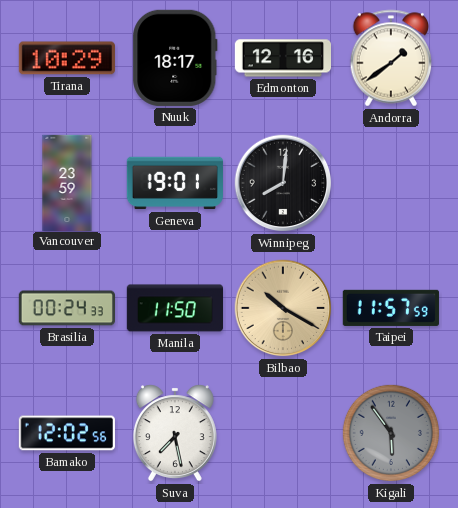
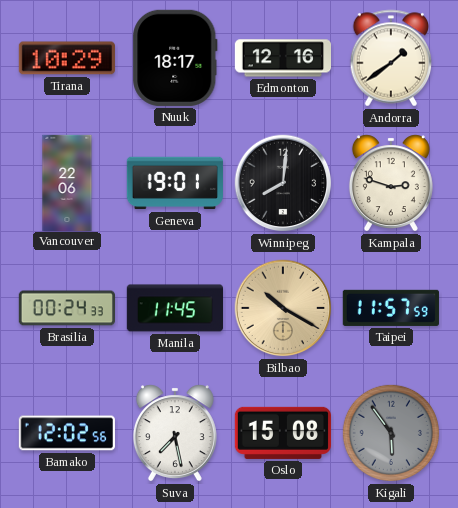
Vancouver: 23:59 -> 22:06 (67, 182)
Kampala: none -> 2:48 (391, 183)
Manila: 11:50 -> 11:45 (174, 308)
Oslo: none -> 15:08 (283, 433)
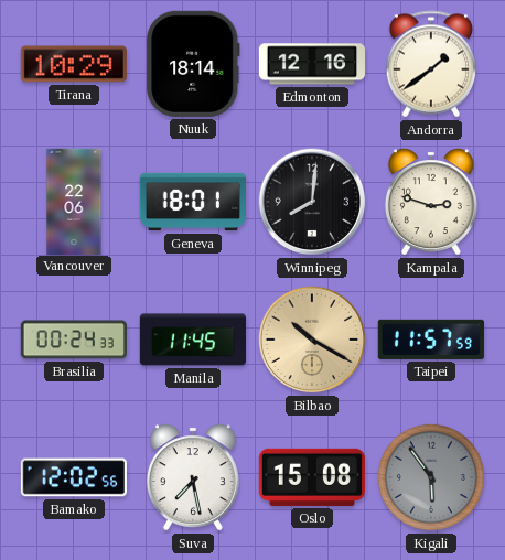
Nuuk: 18:17 -> 18:14 (193, 64)
Geneva: 19:01 -> 18:01 (193, 202)
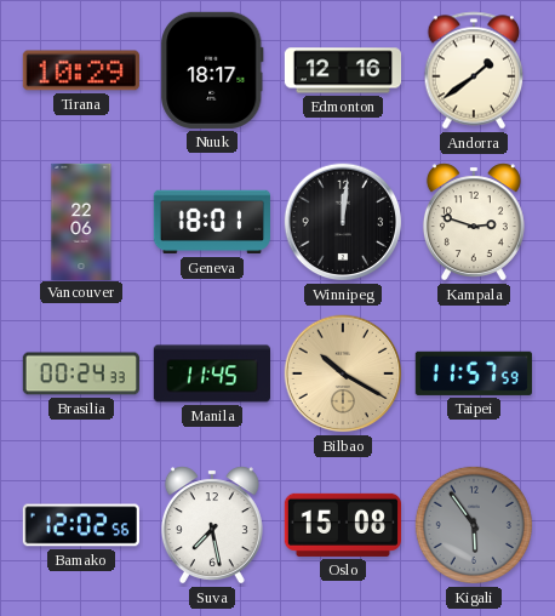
Nuuk: 18:14 -> 18:17 (212, 70)
Winnipeg: 8:01 -> 12:01 (343, 222)
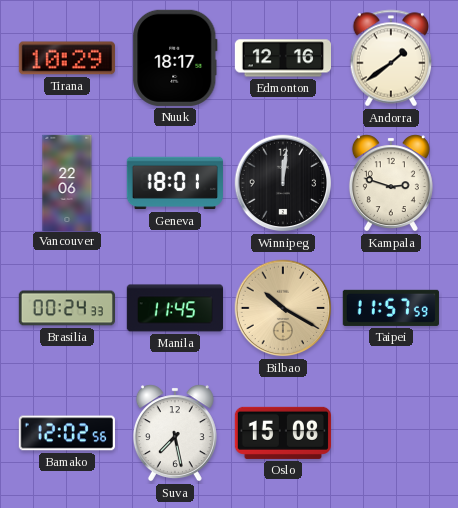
Kigali: 5:54 -> none (474, 525)
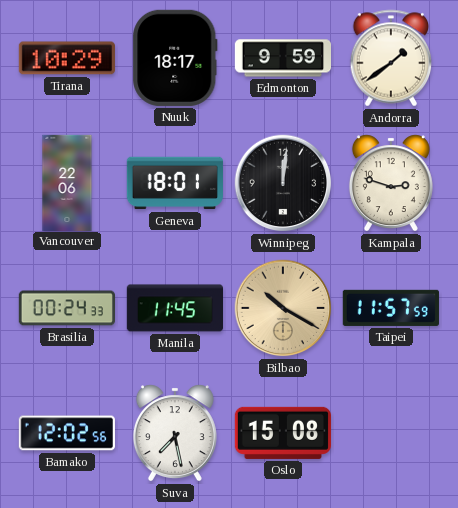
Edmonton: 12:16 -> 9:59 (282, 58)
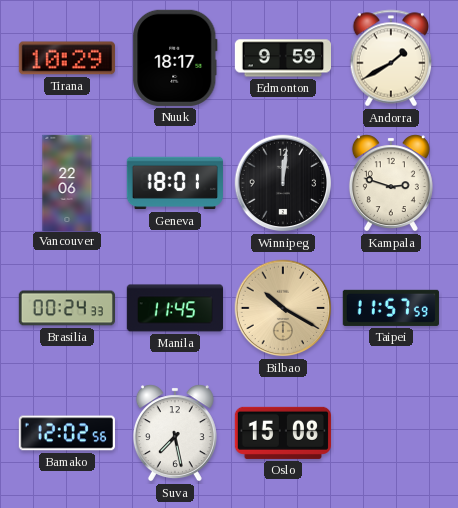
Andorra: 1:39 -> 1:40 (391, 58)
